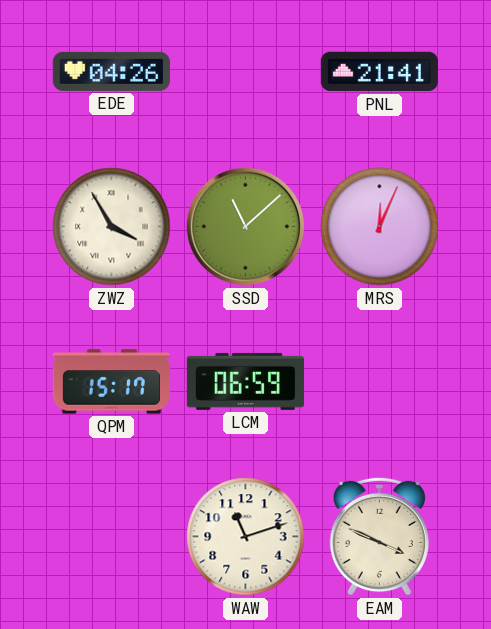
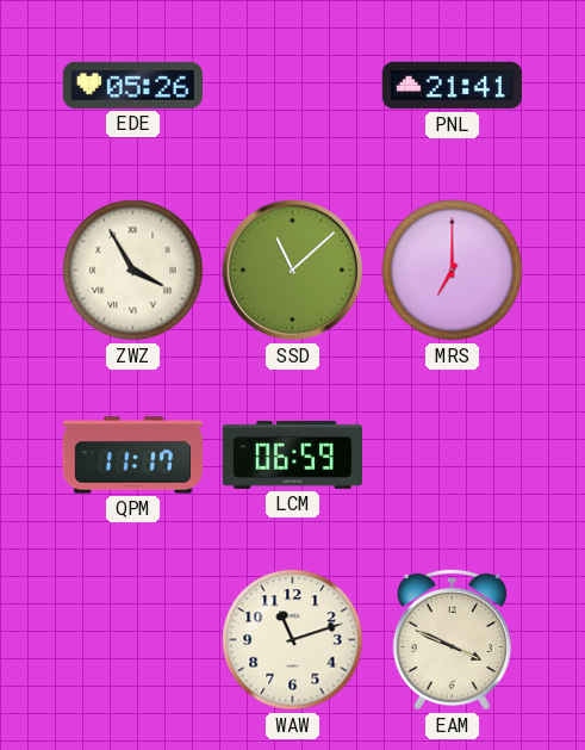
EDE: 04:26 -> 05:26 (132, 85)
MRS: 12:04 -> 7:00 (453, 271)
QPM: 15:17 -> 11:17 (132, 455)
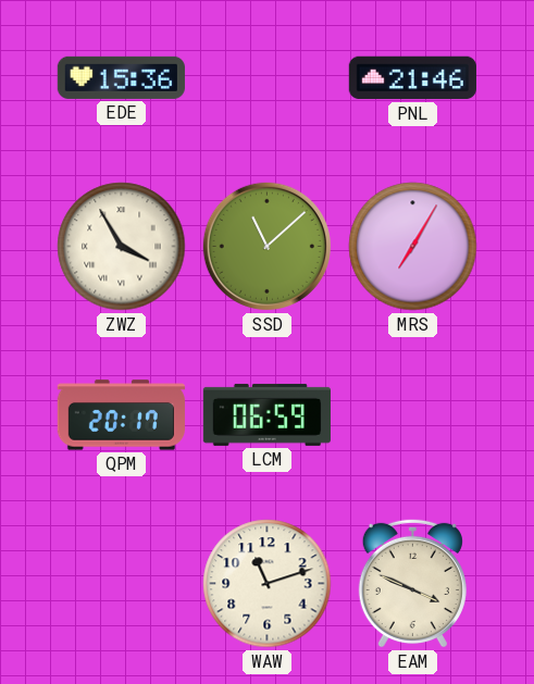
EDE: 05:26 -> 15:36 (121, 77)
PNL: 21:41 -> 21:46 (412, 78)
MRS: 7:00 -> 7:05 (413, 247)
QPM: 11:17 -> 20:17 (121, 415)
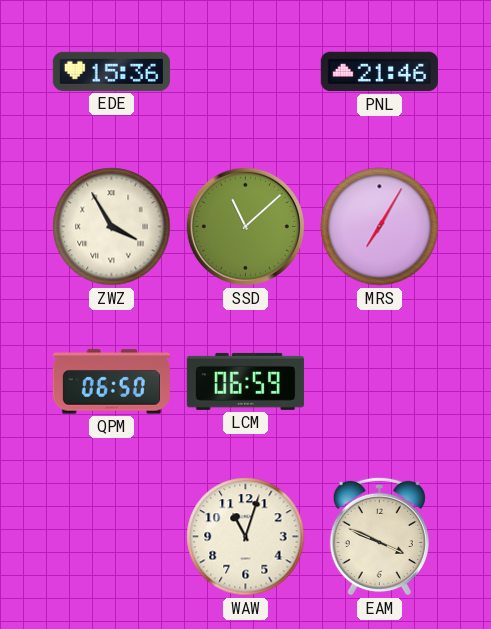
QPM: 20:17 -> 06:50 (111, 382)
WAW: 11:12 -> 11:03 (246, 537)
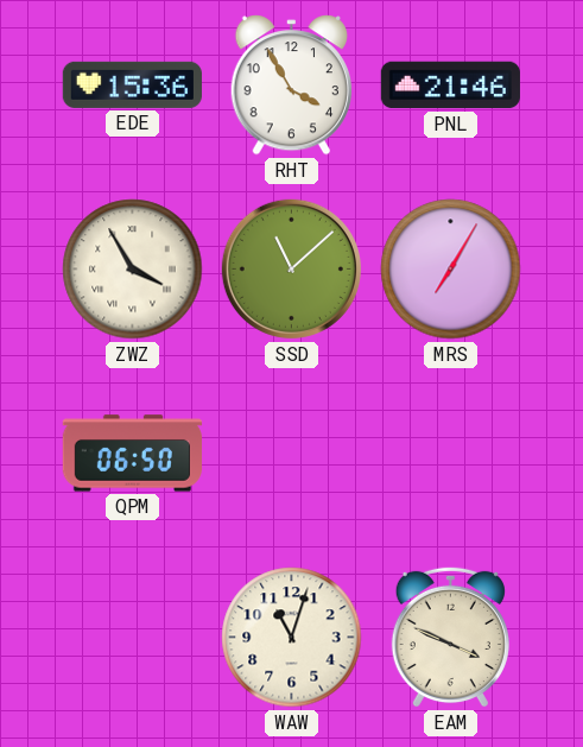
RHT: none -> 3:55 (291, 86)
LCM: 06:59 -> none (245, 381)
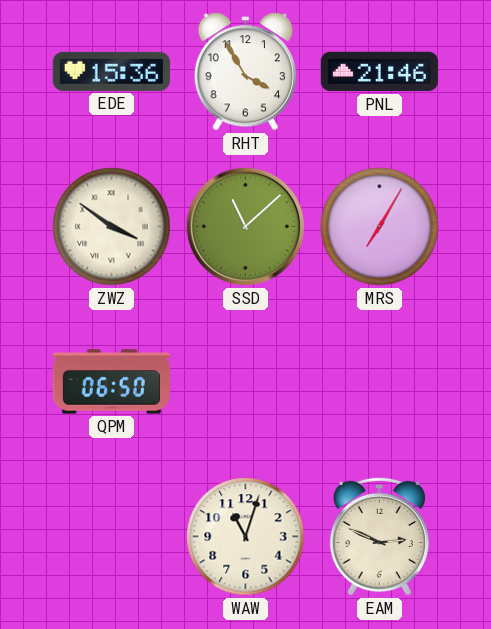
ZWZ: 3:55 -> 3:51 (112, 227)
EAM: 3:49 -> 2:49 (379, 536)
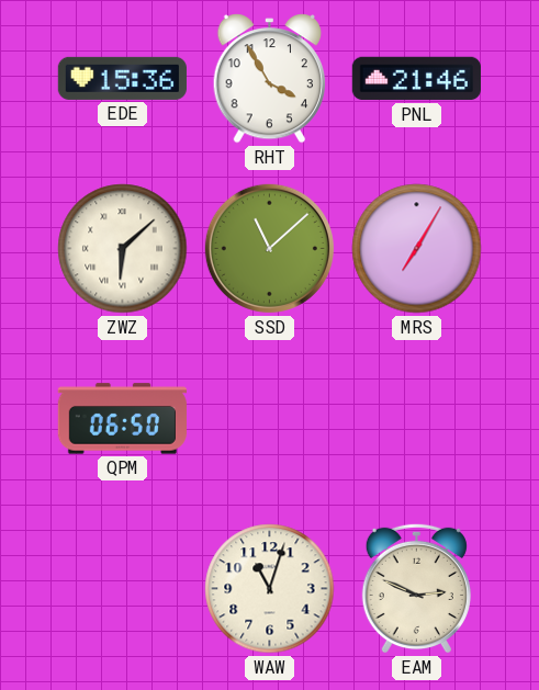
ZWZ: 3:51 -> 6:08 (123, 249)
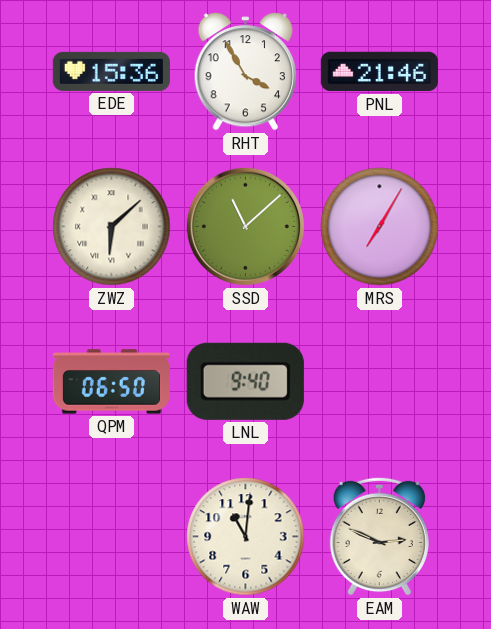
LNL: none -> 9:40 (245, 381)
WAW: 11:03 -> 11:01 (246, 537)
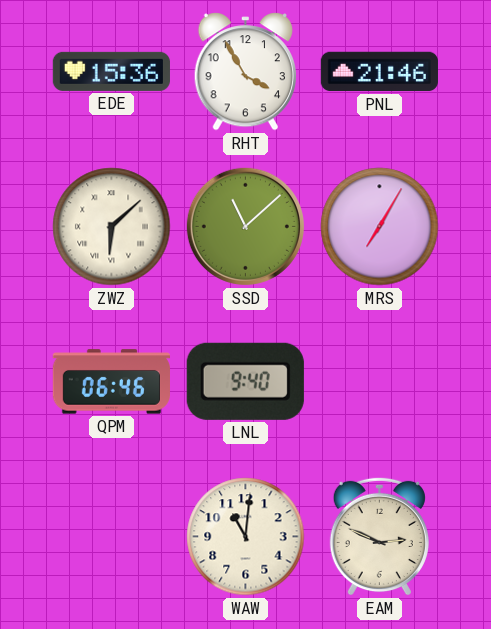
QPM: 06:50 -> 06:46 (111, 382)
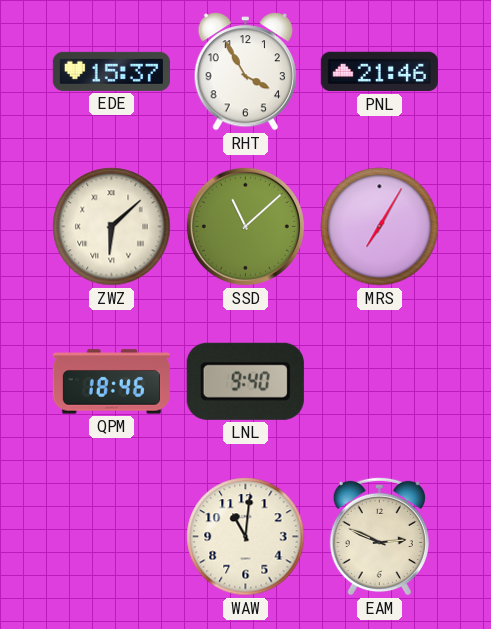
EDE: 15:36 -> 15:37 (111, 71)
QPM: 06:46 -> 18:46 (111, 382)
